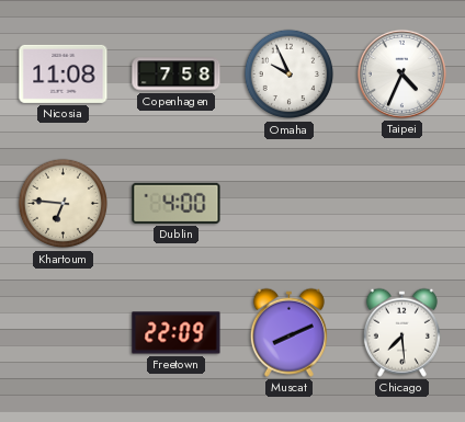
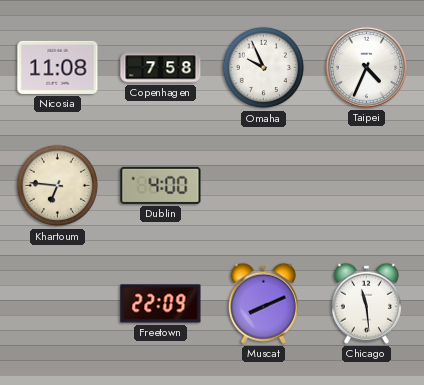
Chicago: 7:29 -> 11:29 (366, 303)
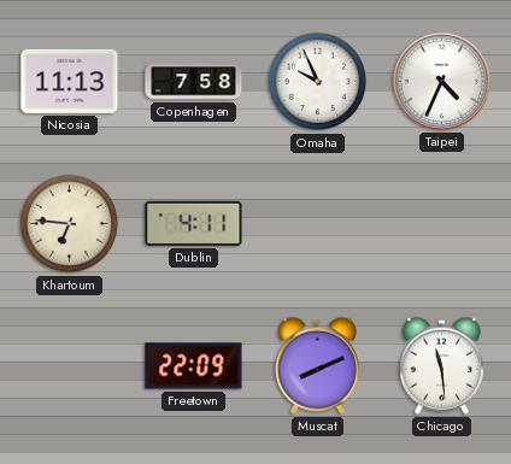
Nicosia: 11:08 -> 11:13 (70, 81)
Dublin: 4:00 -> 4:11 (194, 223)
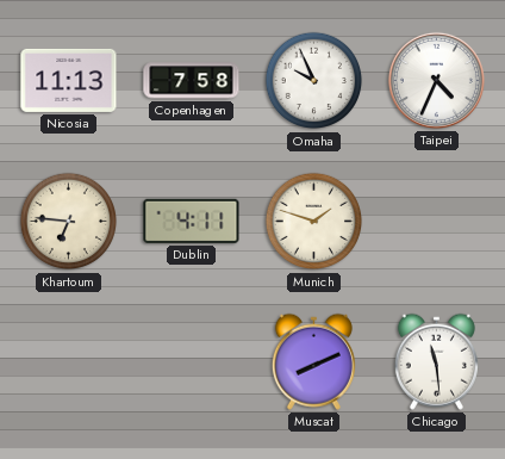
Munich: none -> 1:48 (314, 222)
Freetown: 22:09 -> none (194, 366)
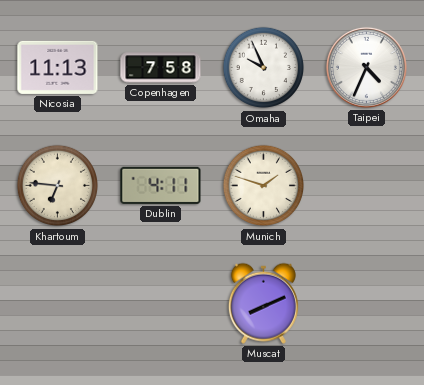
Chicago: 11:29 -> none (436, 361)
